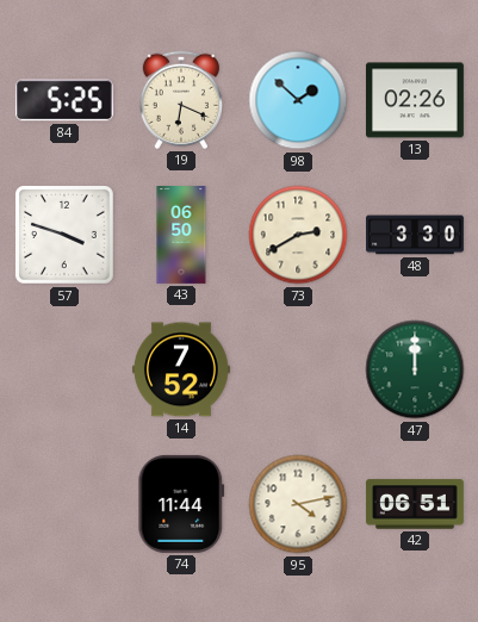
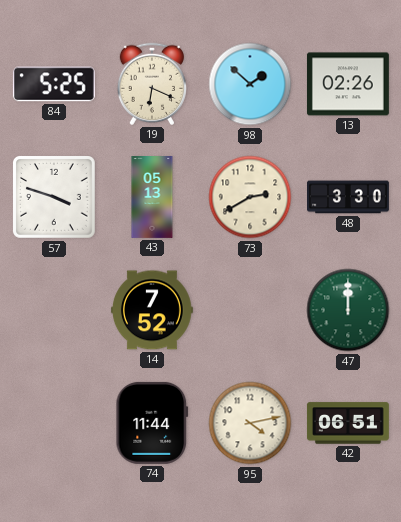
43: 06:50 -> 05:13 (152, 198)
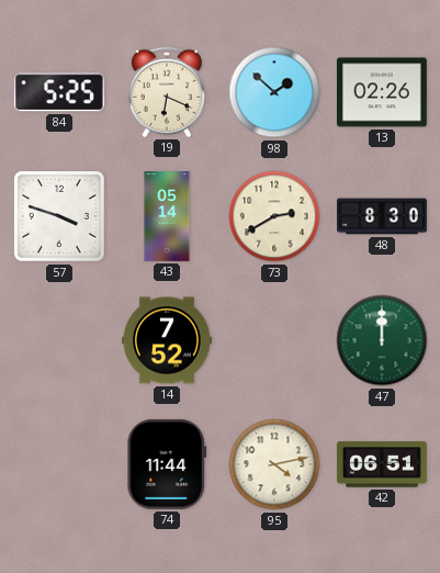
43: 05:13 -> 05:14 (167, 217)
48: 3:30 -> 8:30 (383, 216)
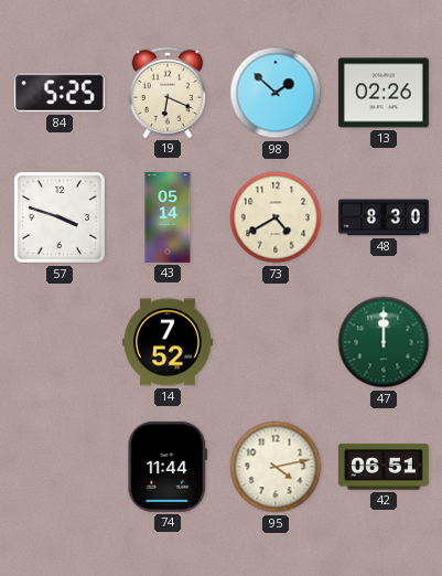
73: 2:40 -> 4:40 (276, 217)
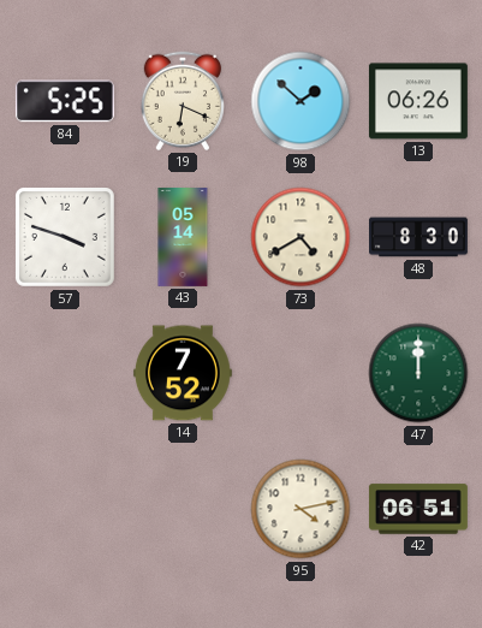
13: 02:26 -> 06:26 (418, 101)
74: 11:44 -> none (168, 467)
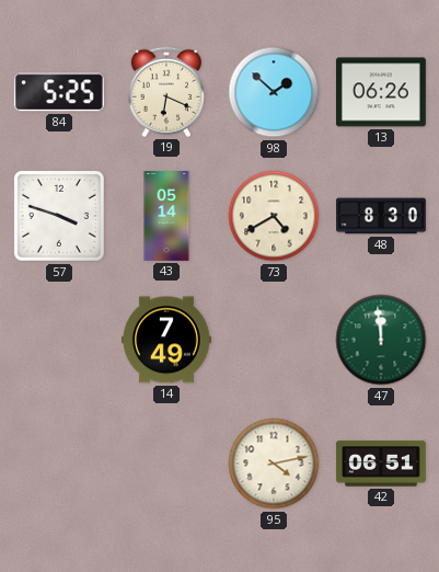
14: 7:52 -> 7:49 (166, 340)
47: 12:00 -> 11:59 (381, 340)
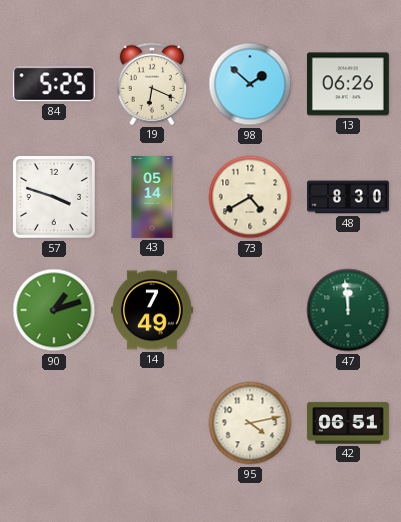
90: none -> 1:12 (54, 310)
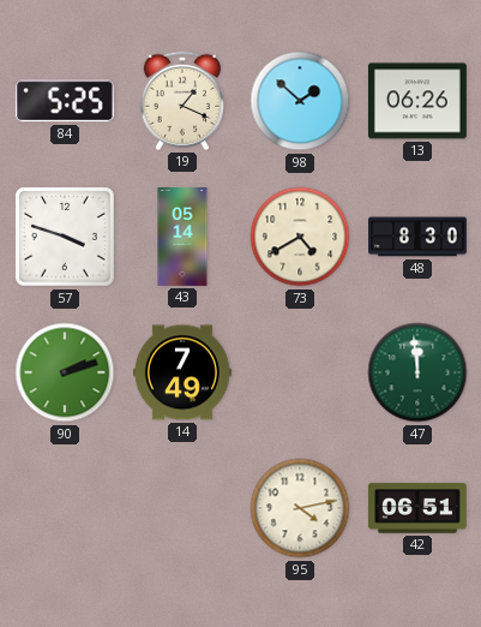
19: 6:19 -> 1:19 (181, 101)
90: 1:12 -> 2:12 (65, 372)
